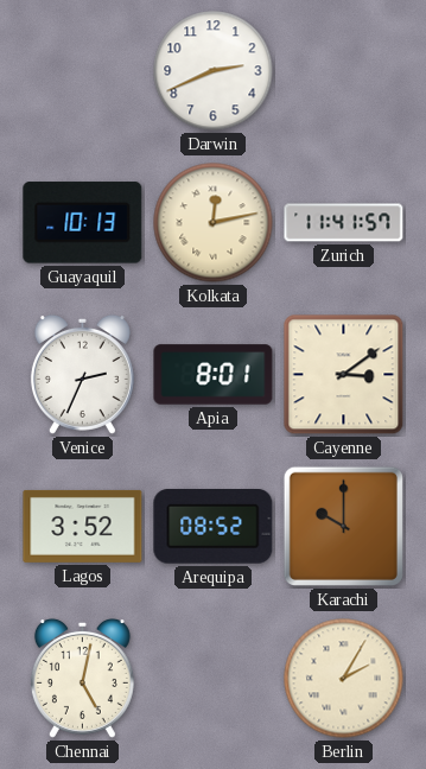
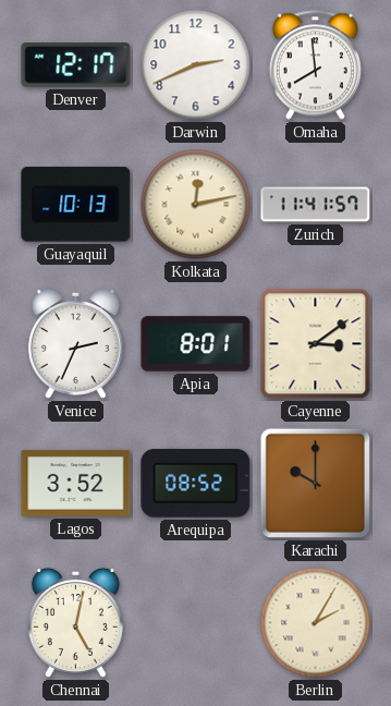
Denver: none -> 12:17 (76, 65)
Omaha: none -> 7:59 (315, 65)
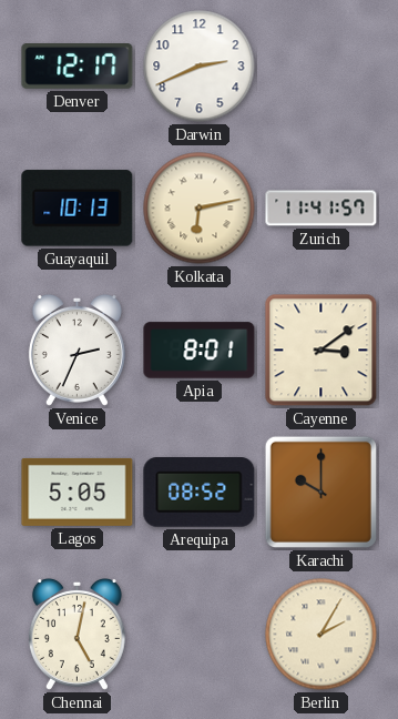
Omaha: 7:59 -> none (315, 65)
Kolkata: 12:13 -> 6:13 (200, 209)
Lagos: 3:52 -> 5:05 (78, 492)
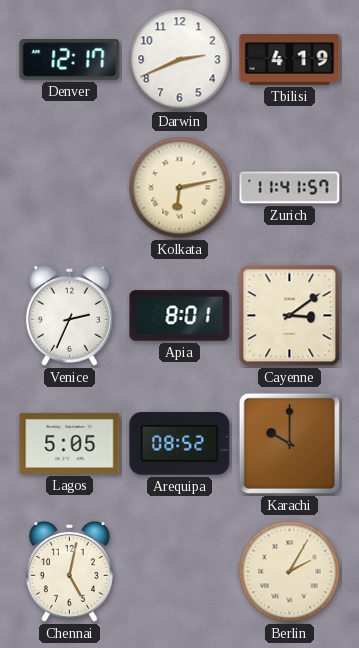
Tbilisi: none -> 4:19 (290, 60)
Guayaquil: 10:13 -> none (78, 209)
